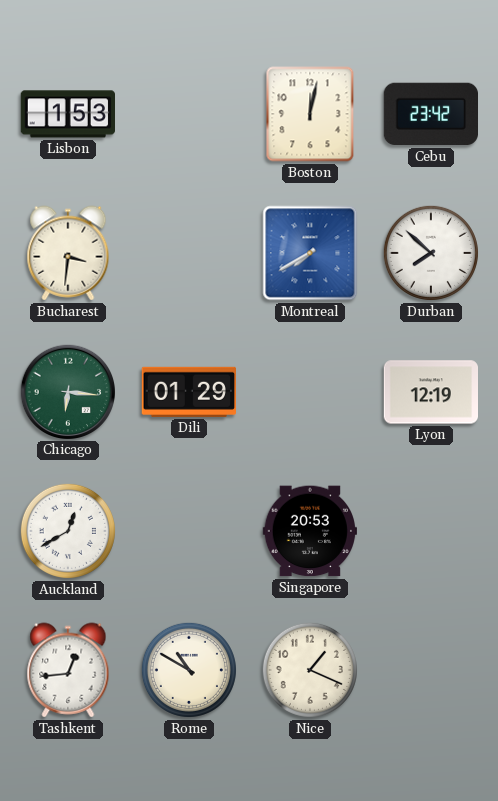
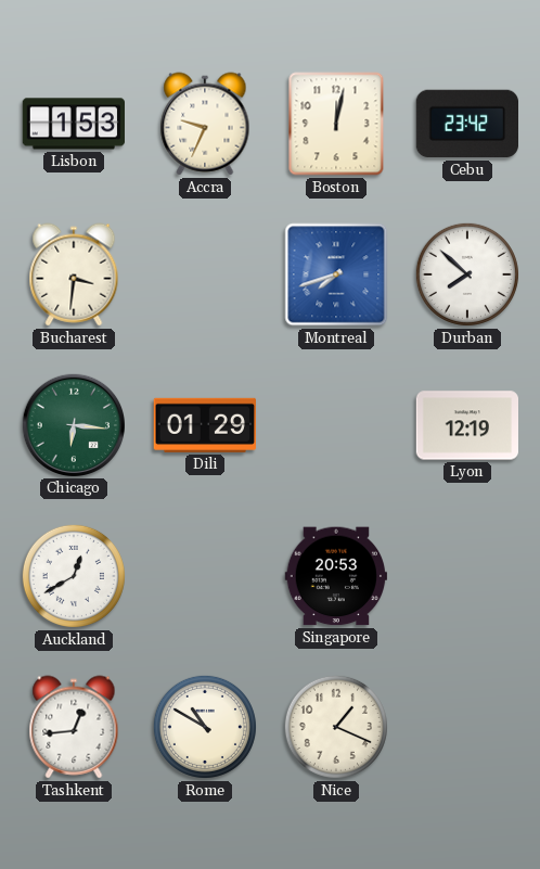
Accra: none -> 9:34 (205, 124)
Montreal: 7:40 -> 7:42 (336, 274)
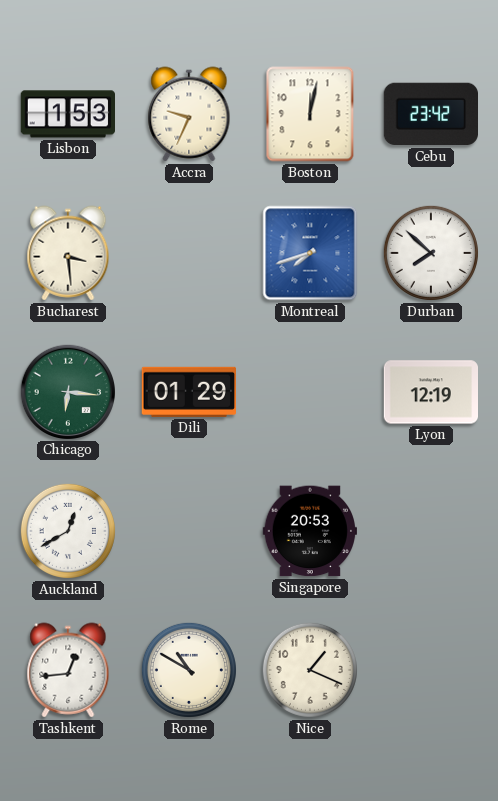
Bucharest: 3:31 -> 3:29 (68, 253)
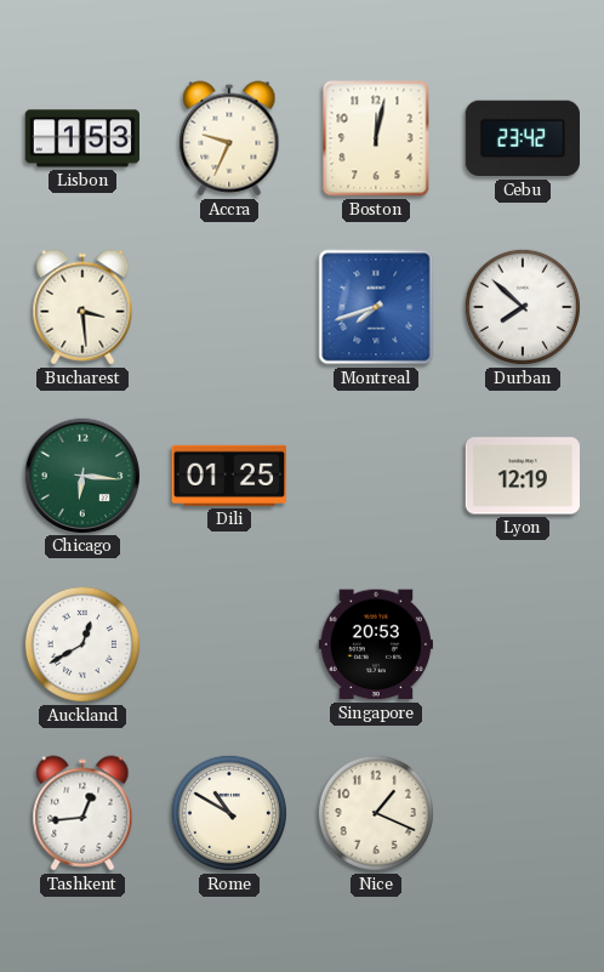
Dili: 01:29 -> 01:25 (228, 476)
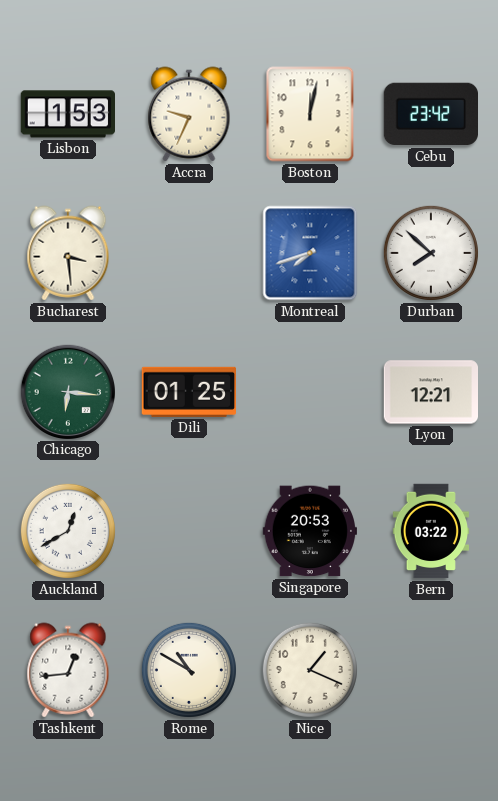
Lyon: 12:19 -> 12:21 (431, 392)
Bern: none -> 03:22 (431, 531)
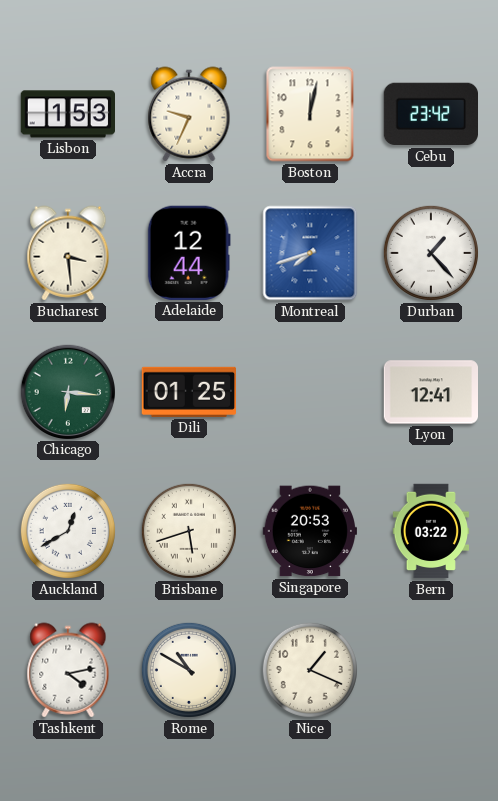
Adelaide: none -> 12:44 (189, 253)
Durban: 7:52 -> 1:23 (431, 253)
Lyon: 12:21 -> 12:41 (431, 392)
Brisbane: none -> 5:42 (189, 531)
Tashkent: 12:44 -> 4:13 (68, 670)
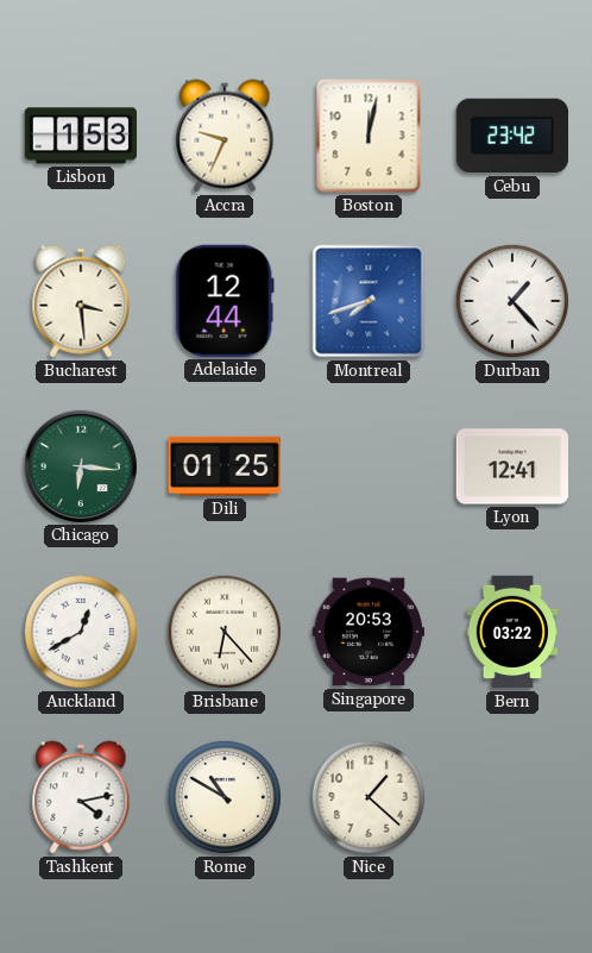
Brisbane: 5:42 -> 6:23 (225, 632)
Nice: 1:19 -> 1:22 (369, 797)
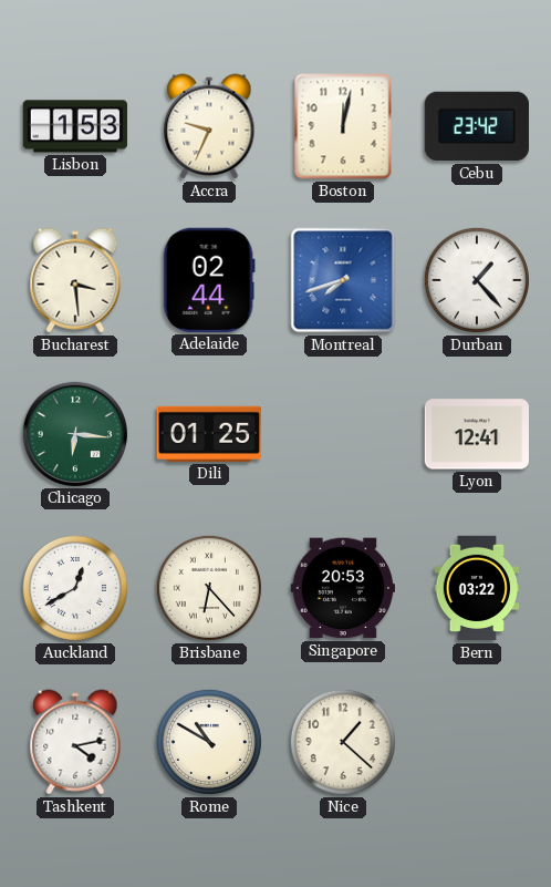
Adelaide: 12:44 -> 02:44 (209, 280)
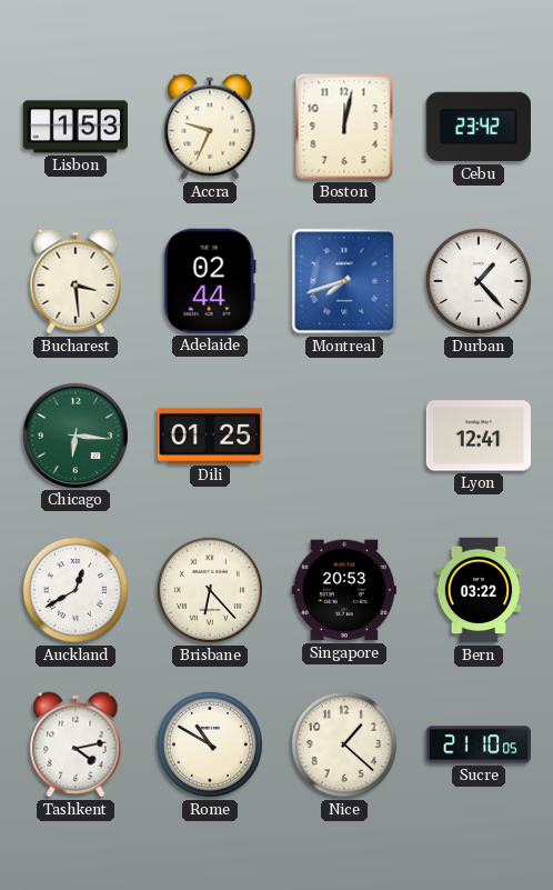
Sucre: none -> 21:10 (479, 744)
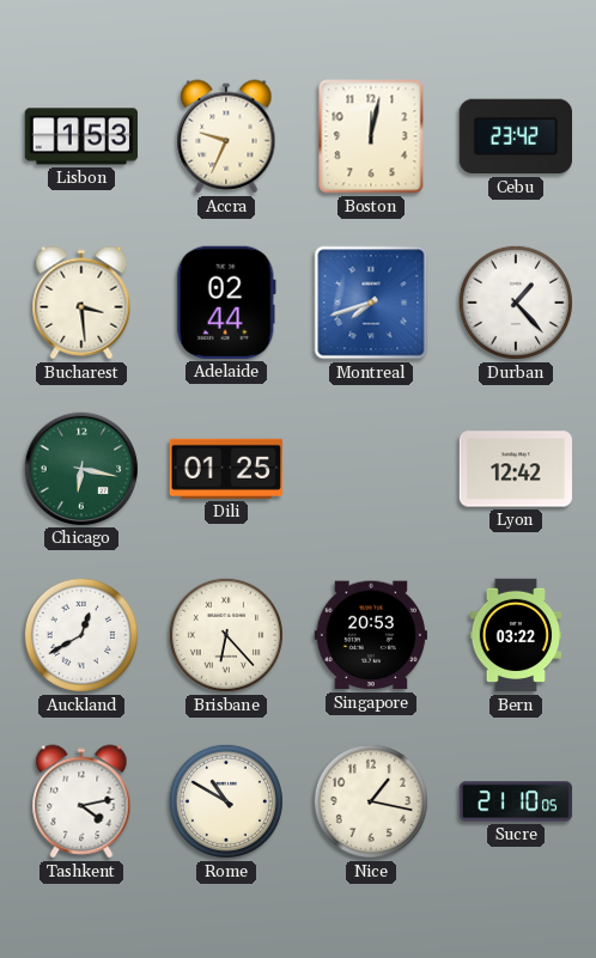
Chicago: 6:16 -> 6:17 (80, 468)
Lyon: 12:41 -> 12:42 (516, 469)
Nice: 1:22 -> 1:17 (371, 801)
